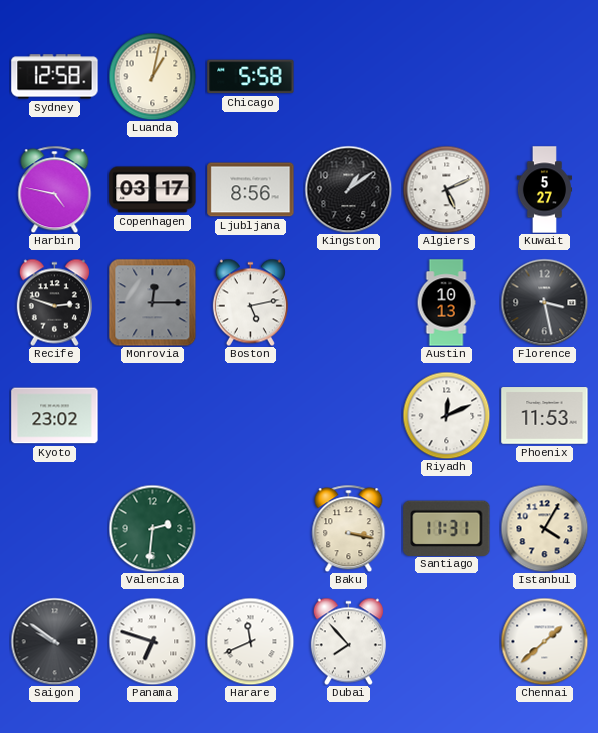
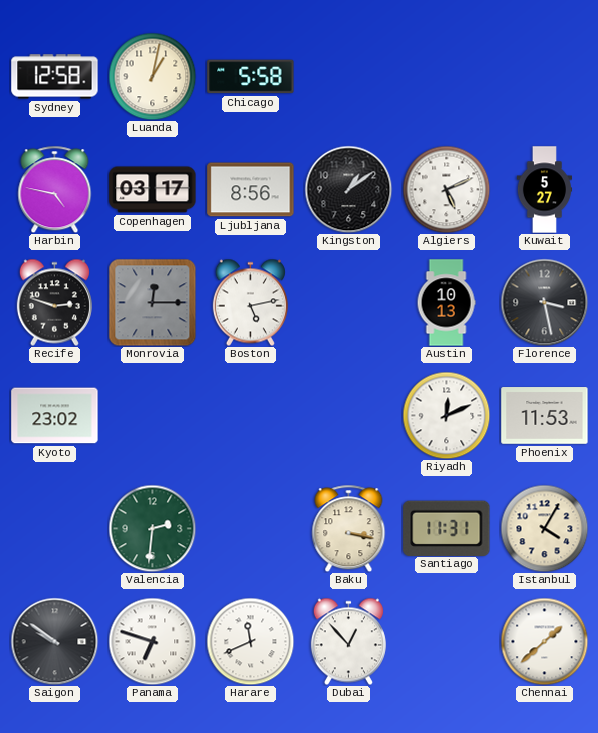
Dubai: 7:53 -> 12:53 (348, 641)
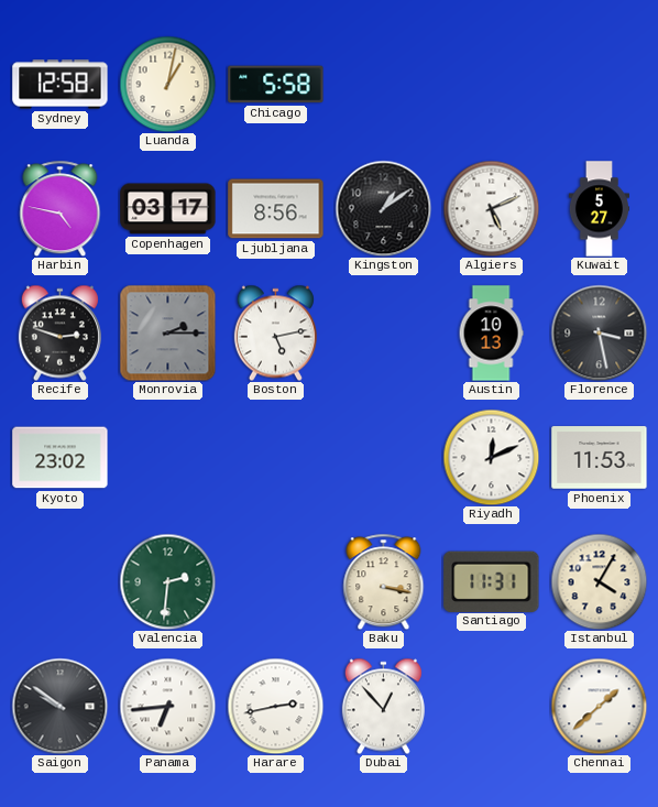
Monrovia: 12:15 -> 2:15 (167, 332)
Panama: 6:48 -> 6:44 (167, 706)
Harare: 11:41 -> 2:43 (275, 706)
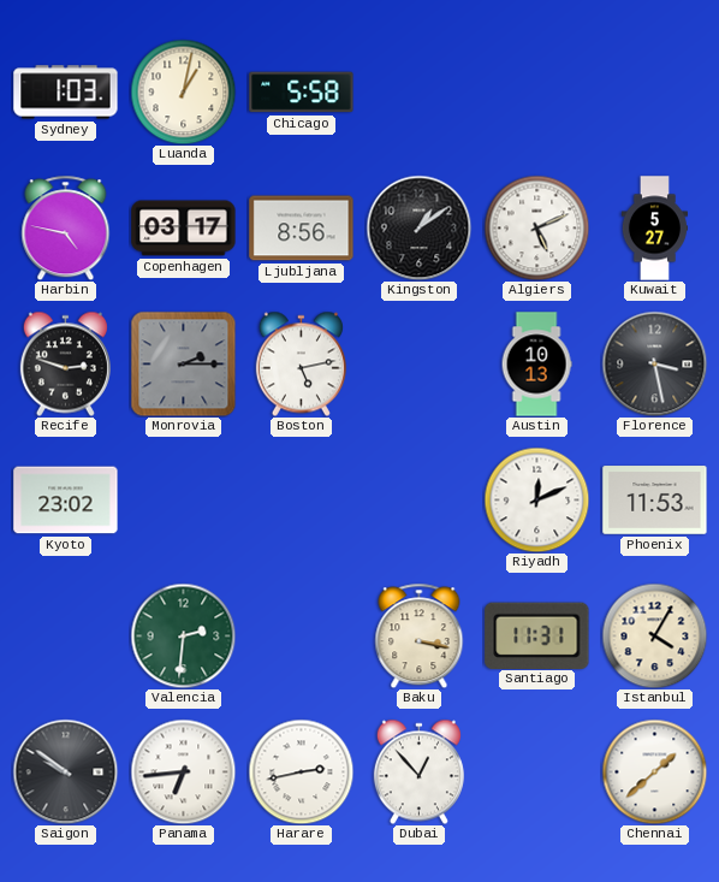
Sydney: 12:58 -> 1:03 (66, 93)
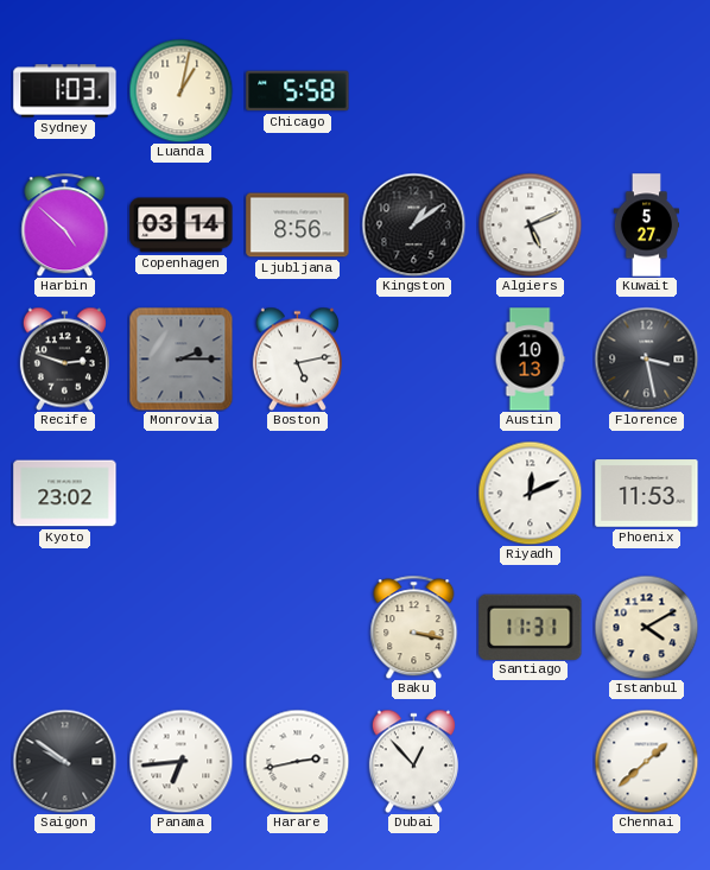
Harbin: 4:47 -> 4:52 (65, 224)
Copenhagen: 03:17 -> 03:14 (182, 226)
Valencia: 2:31 -> none (183, 635)
Istanbul: 4:05 -> 4:10 (646, 627)
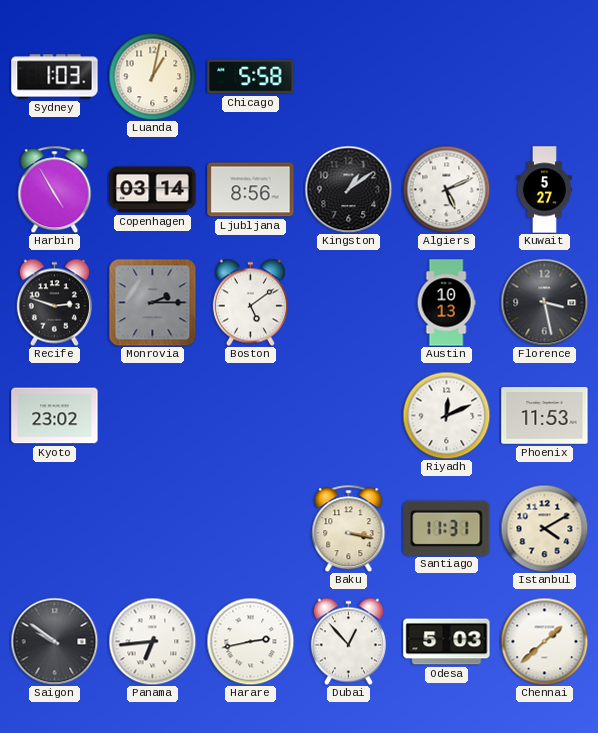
Harbin: 4:52 -> 4:55 (55, 189)
Boston: 5:13 -> 5:09 (250, 302)
Odesa: none -> 5:03 (447, 642)
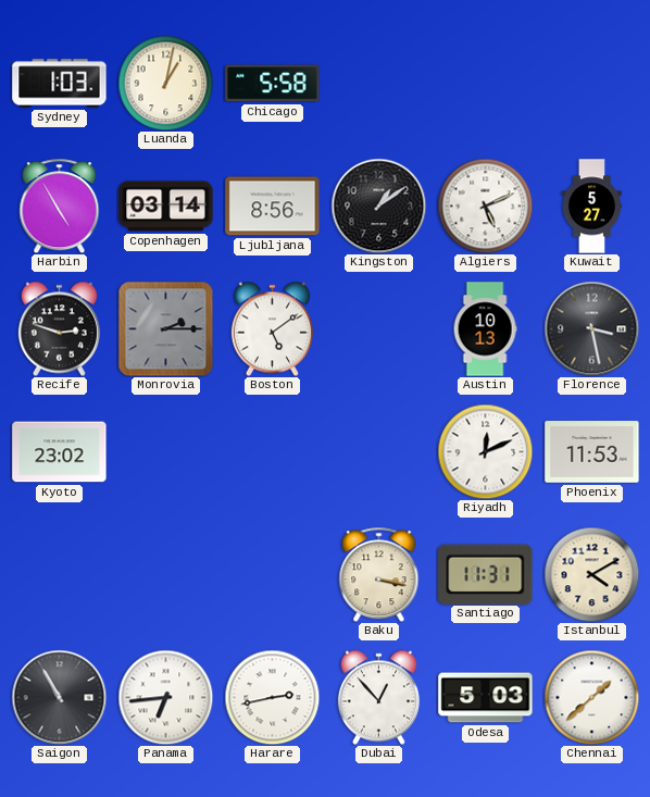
Saigon: 9:51 -> 10:55 (59, 697)
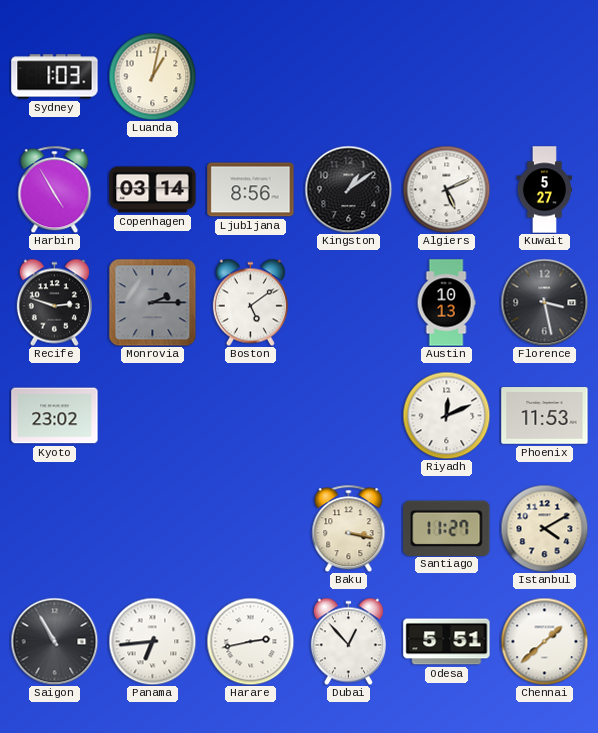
Chicago: 5:58 -> none (273, 84)
Santiago: 11:31 -> 11:27 (447, 528)
Odesa: 5:03 -> 5:51 (447, 642)
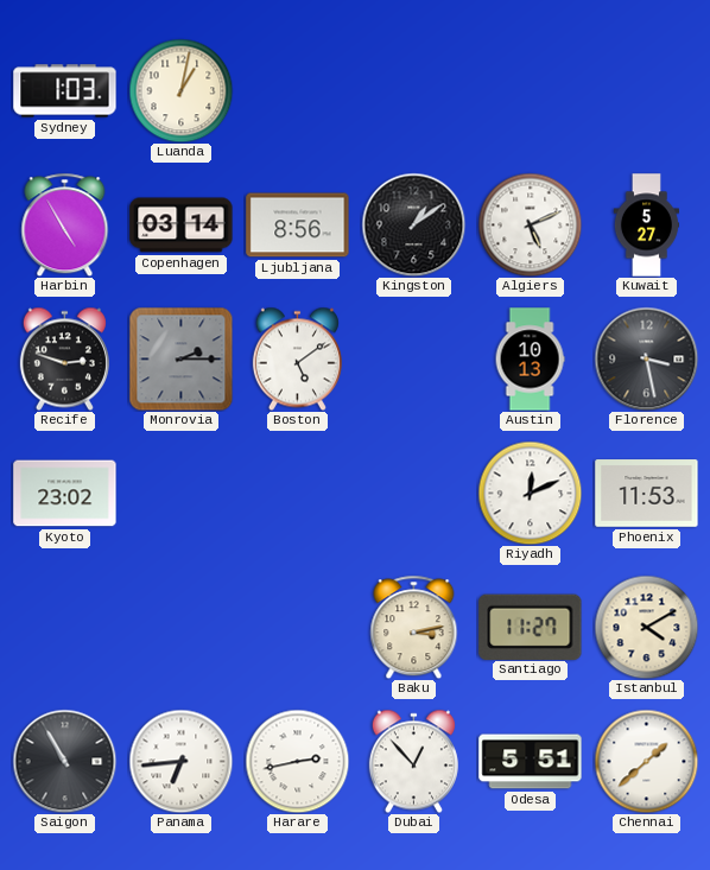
Baku: 3:17 -> 3:13 (414, 627)
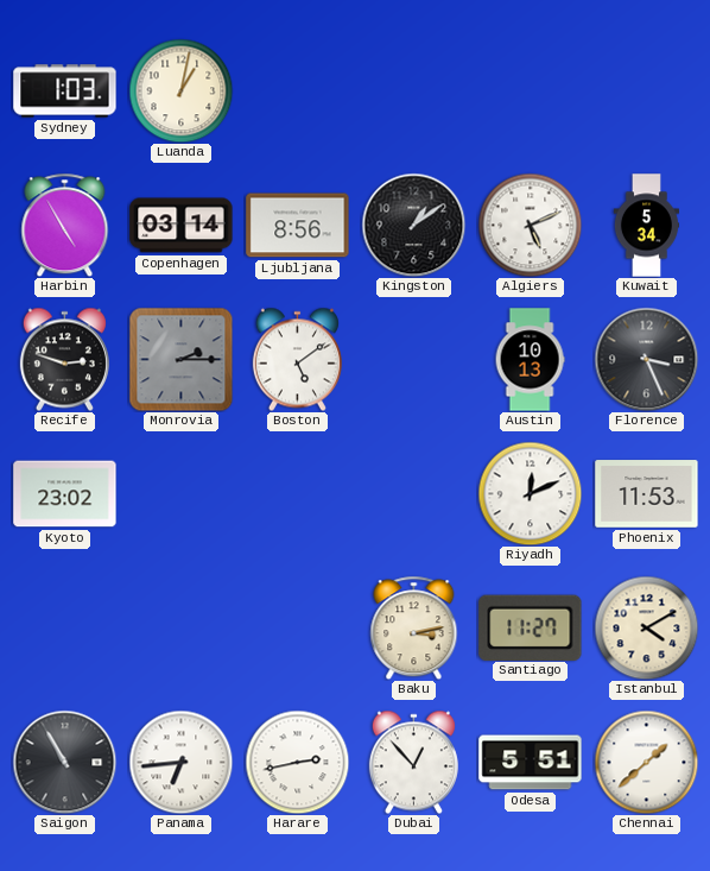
Kuwait: 5:27 -> 5:34 (646, 226)
Florence: 3:28 -> 3:26 (646, 359)
